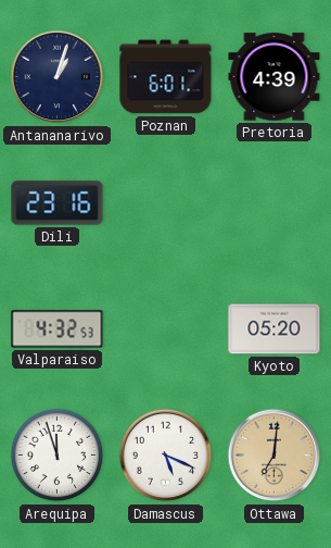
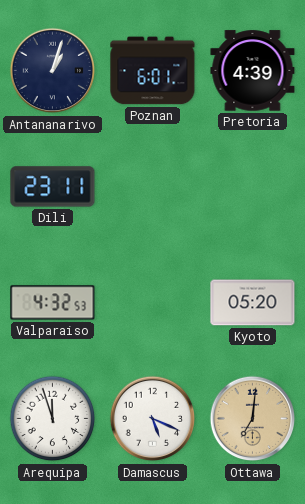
Dili: 23:16 -> 23:11 (53, 187)
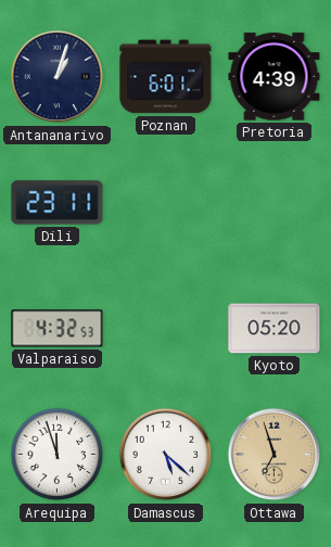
Damascus: 5:19 -> 5:22 (166, 455)
Ottawa: 7:01 -> 6:57 (275, 455)
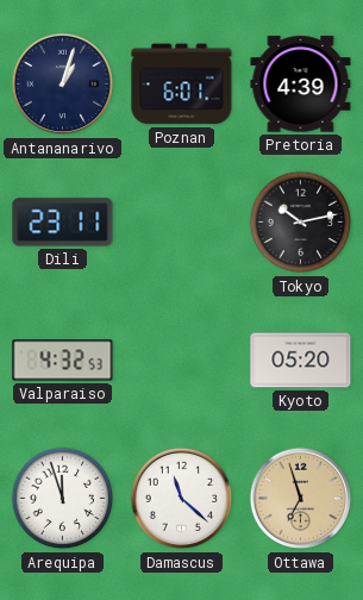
Tokyo: none -> 10:13 (301, 223)
Damascus: 5:22 -> 11:22 (182, 499)
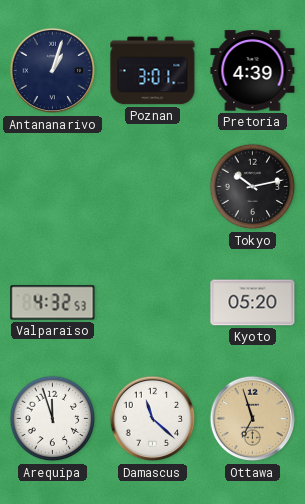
Poznan: 6:01 -> 3:01 (153, 71)
Dili: 23:11 -> none (63, 223)
